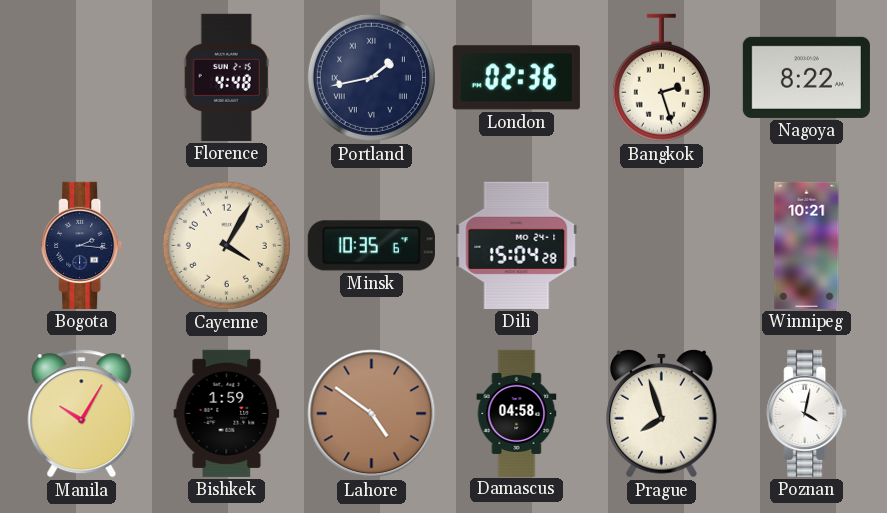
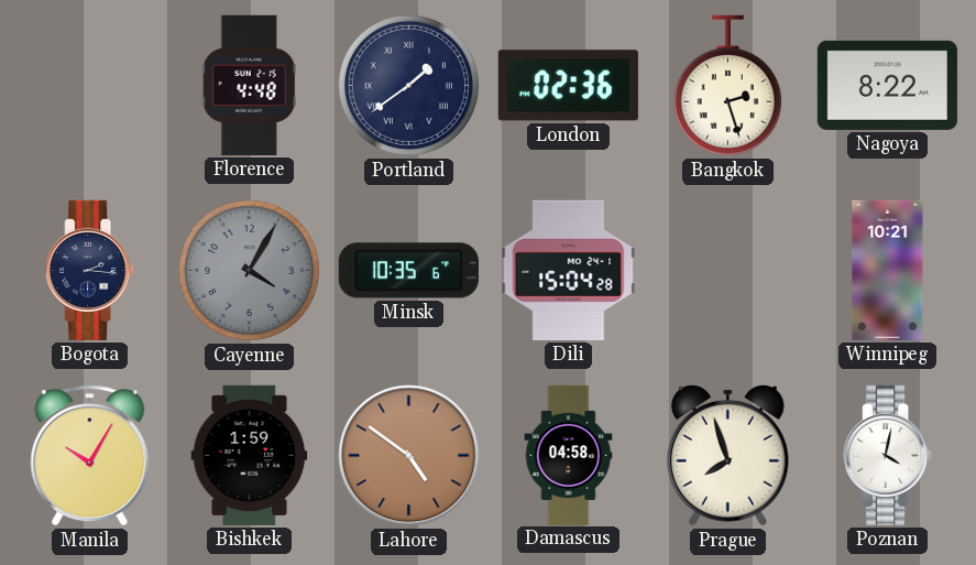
Portland: 1:43 -> 1:39 (408, 85)
Cayenne dial: cream -> grey (249, 270)
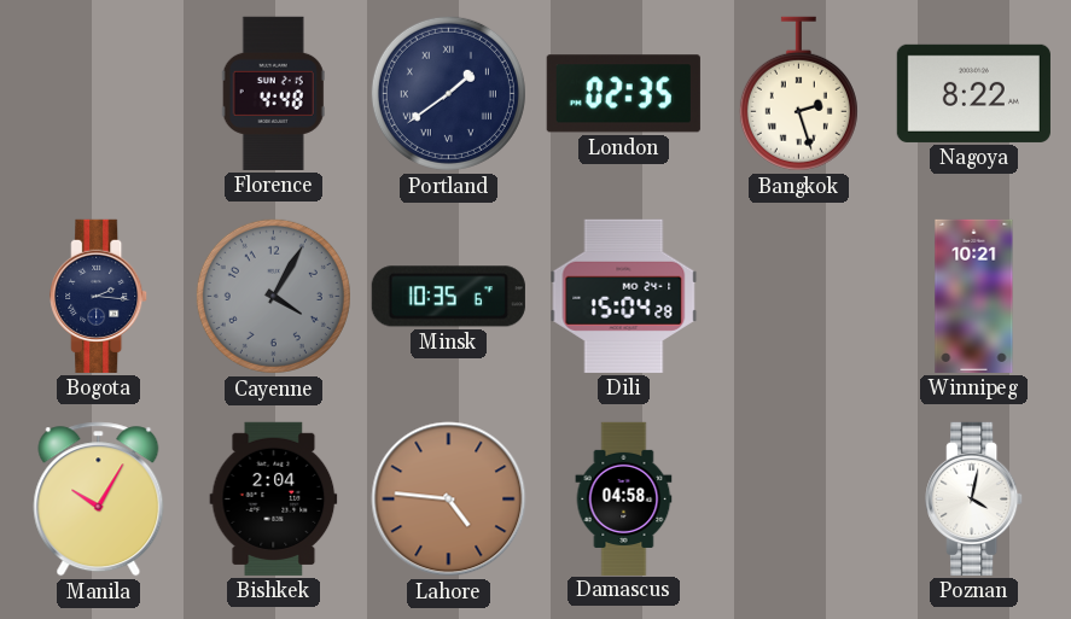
London: 02:36 -> 02:35 (623, 94)
Bishkek: 1:59 -> 2:04 (274, 498)
Lahore: 4:51 -> 4:46 (449, 500)
Prague: 7:57 -> none (728, 455)
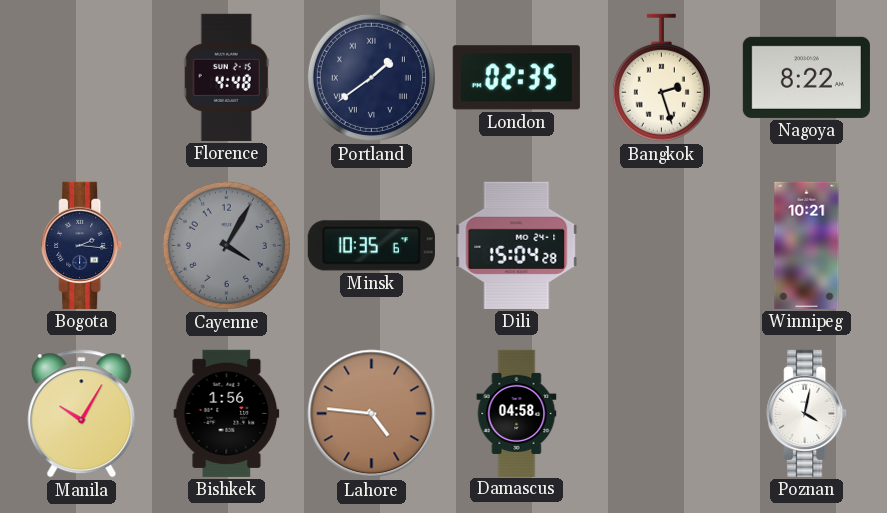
Bishkek: 2:04 -> 1:56 (227, 413)
